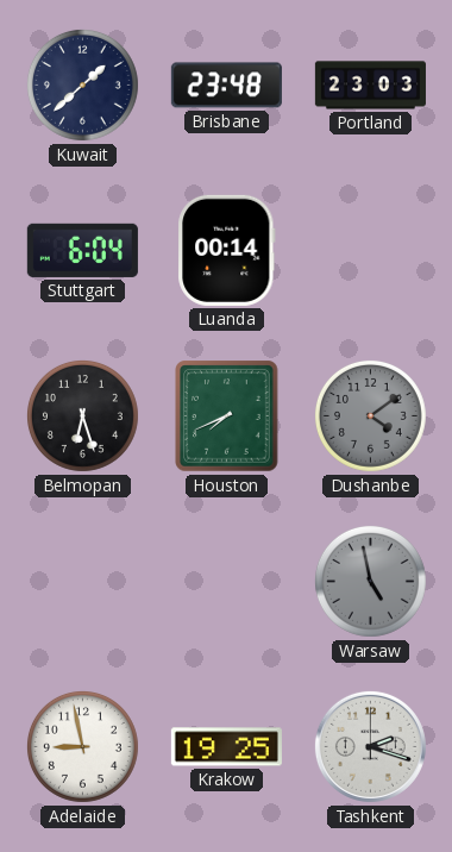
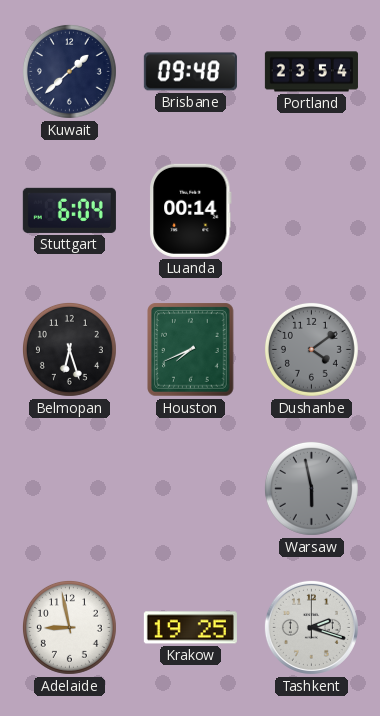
Brisbane: 23:48 -> 09:48 (190, 72)
Portland: 23:03 -> 23:54 (311, 72)
Warsaw: 4:58 -> 5:58 (311, 488)
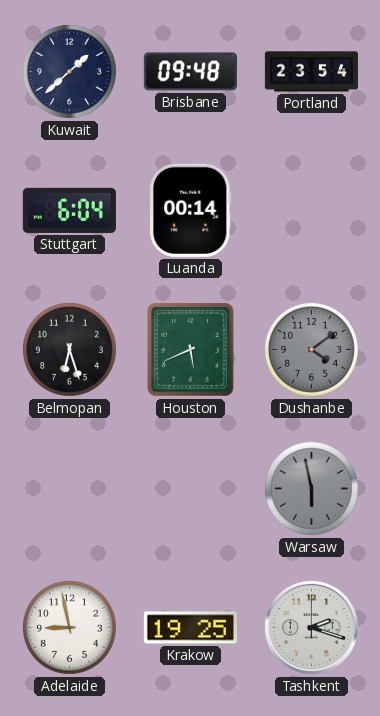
Houston: 7:41 -> 5:41 (191, 350)
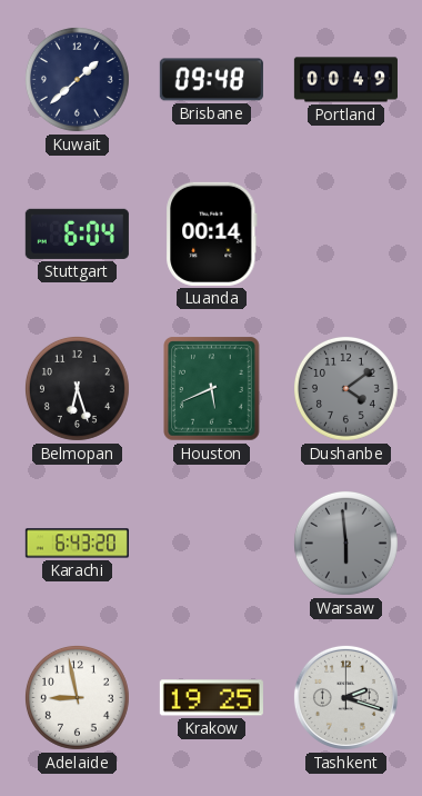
Portland: 23:54 -> 00:49 (345, 80)
Karachi: none -> 6:43 (77, 544)
Warsaw: 5:58 -> 5:59 (345, 543)
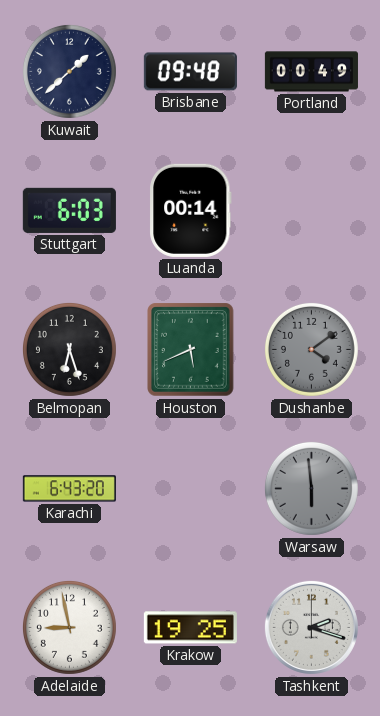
Stuttgart: 6:04 -> 6:03 (69, 210)
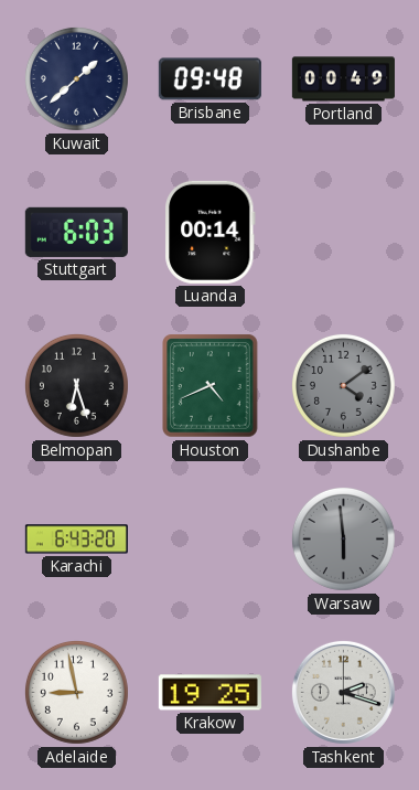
Houston: 5:41 -> 4:41 (211, 386)
